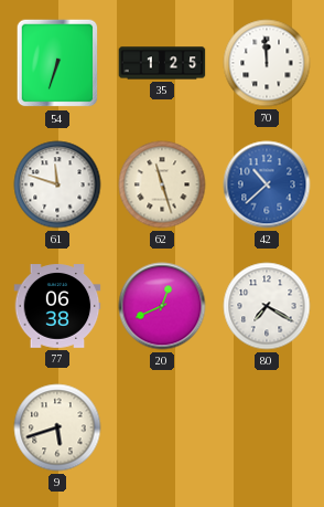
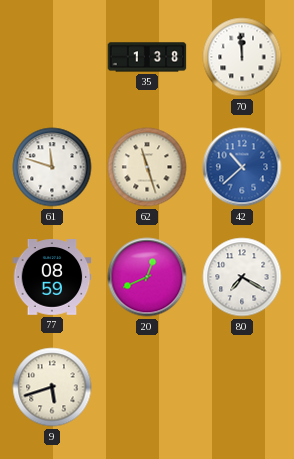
54: 6:33 -> none (57, 63)
35: 1:25 -> 1:38 (147, 57)
77: 06:38 -> 08:59 (52, 277)
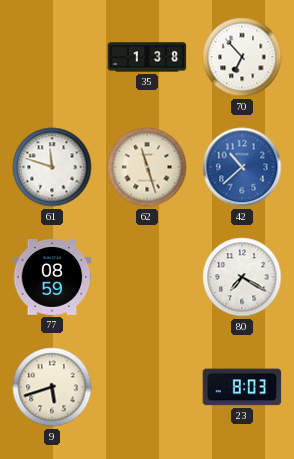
70: 11:59 -> 6:53 (242, 57)
20: 12:41 -> none (147, 277)
23: none -> 8:03 (242, 387)
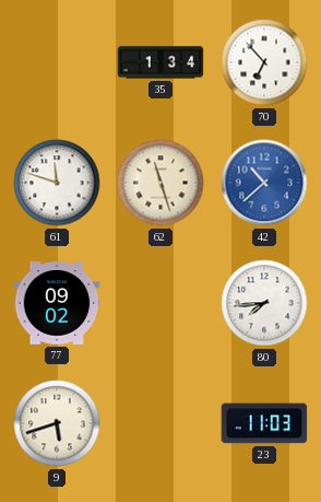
35: 1:38 -> 1:34 (160, 62)
77: 08:59 -> 09:02 (57, 303)
80: 7:20 -> 7:44 (264, 303)
23: 8:03 -> 11:03 (264, 423)
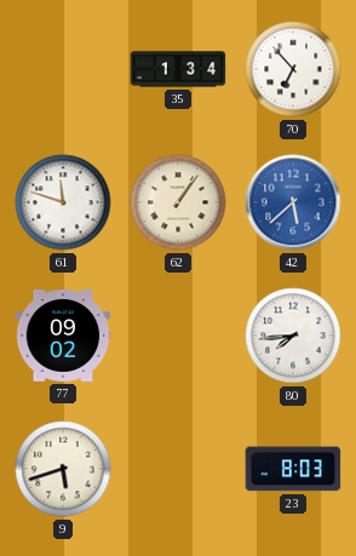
62: 11:27 -> 1:06 (178, 202)
42: 10:38 -> 5:38 (293, 202)
23: 11:03 -> 8:03 (293, 469)
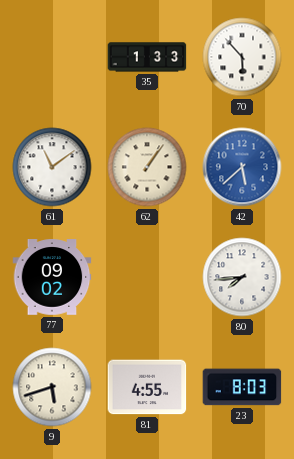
35: 1:34 -> 1:33 (147, 57)
70: 6:53 -> 5:53 (242, 57)
61: 11:48 -> 11:09 (52, 167)
81: none -> 4:55 (147, 387)
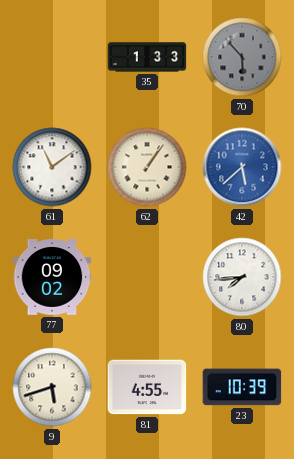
70 dial: white -> grey (242, 57)
23: 8:03 -> 10:39 (242, 387)
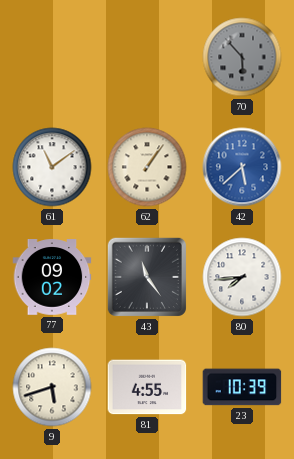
35: 1:33 -> none (147, 57)
43: none -> 11:24 (147, 277)
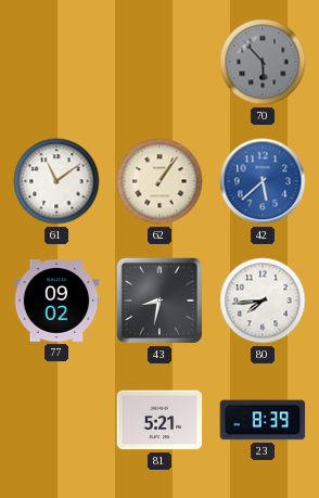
43: 11:24 -> 8:32 (159, 301)
9: 5:42 -> none (52, 387)
81: 4:55 -> 5:21 (159, 420)
23: 10:39 -> 8:39 (263, 420)
